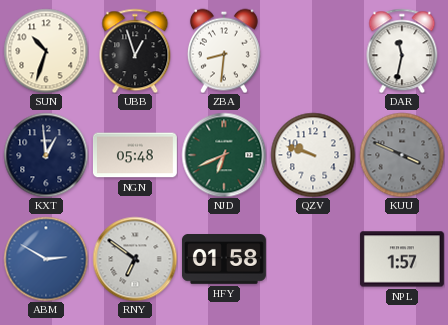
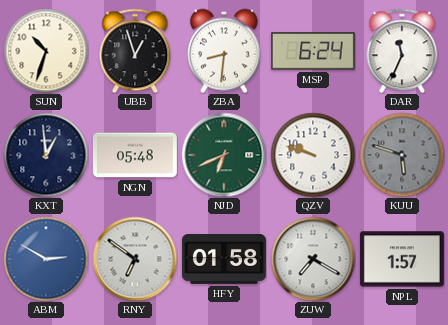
MSP: none -> 6:24 (313, 51)
DAR: 11:32 -> 11:34 (402, 51)
KUU: 3:49 -> 5:48 (402, 155)
ZUW: none -> 7:20 (313, 259)
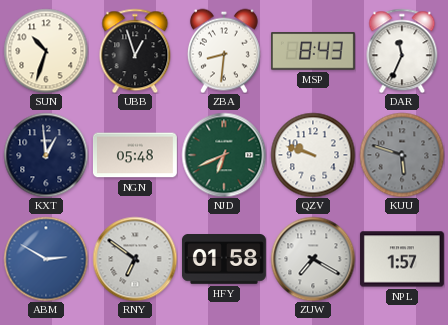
MSP: 6:24 -> 8:43 (313, 51)
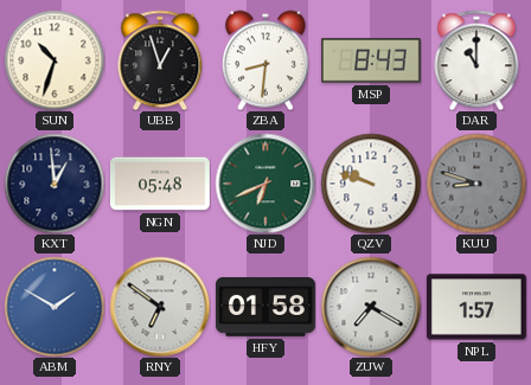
DAR: 11:34 -> 11:00 (476, 60)
KUU: 5:48 -> 8:48 (476, 184)
ABM: 2:50 -> 1:50 (55, 307)
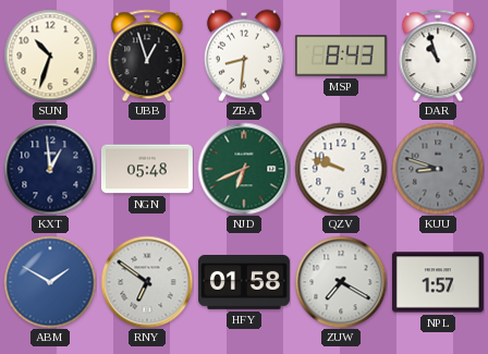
DAR: 11:00 -> 10:57 (438, 56)
